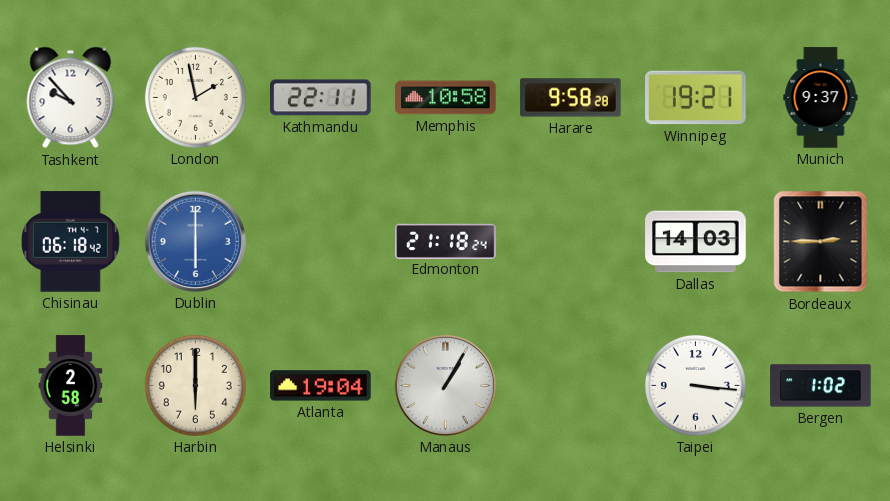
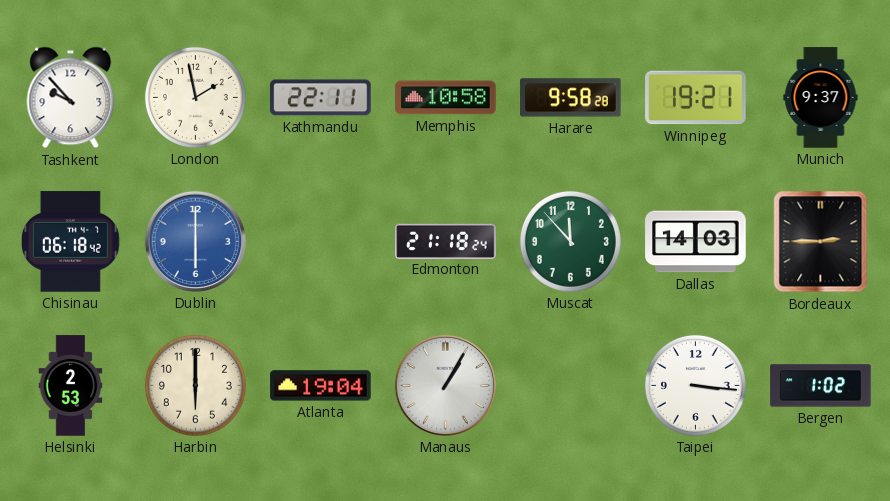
Muscat: none -> 11:53 (570, 241)
Helsinki: 2:58 -> 2:53 (71, 386)
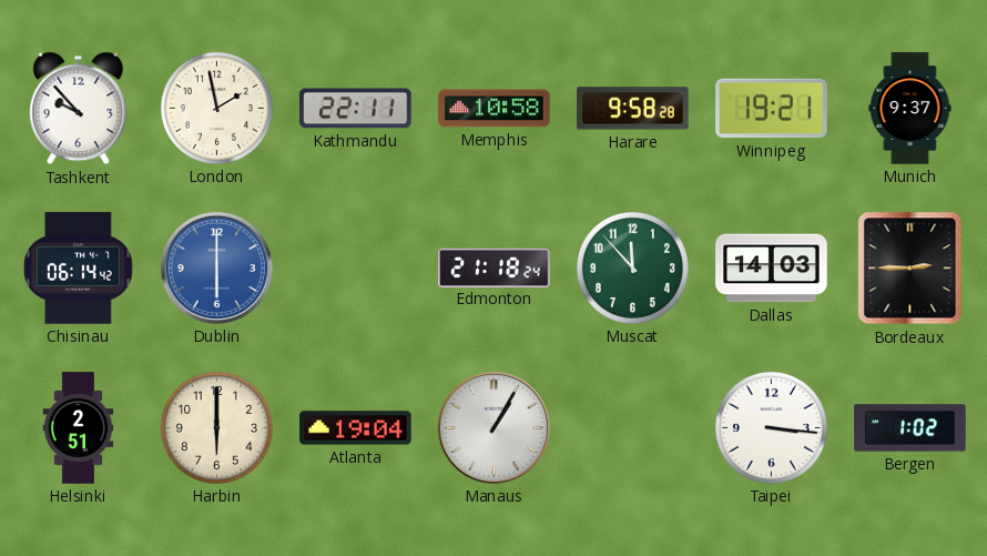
Chisinau: 06:18 -> 06:14 (78, 269)
Helsinki: 2:53 -> 2:51 (79, 428)
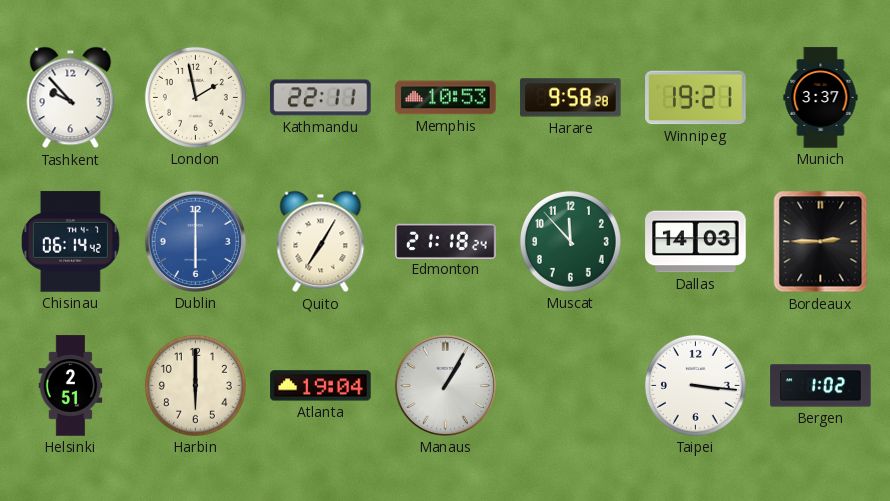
Memphis: 10:58 -> 10:53 (446, 98)
Munich: 9:37 -> 3:37 (821, 98)
Quito: none -> 7:05 (321, 242)
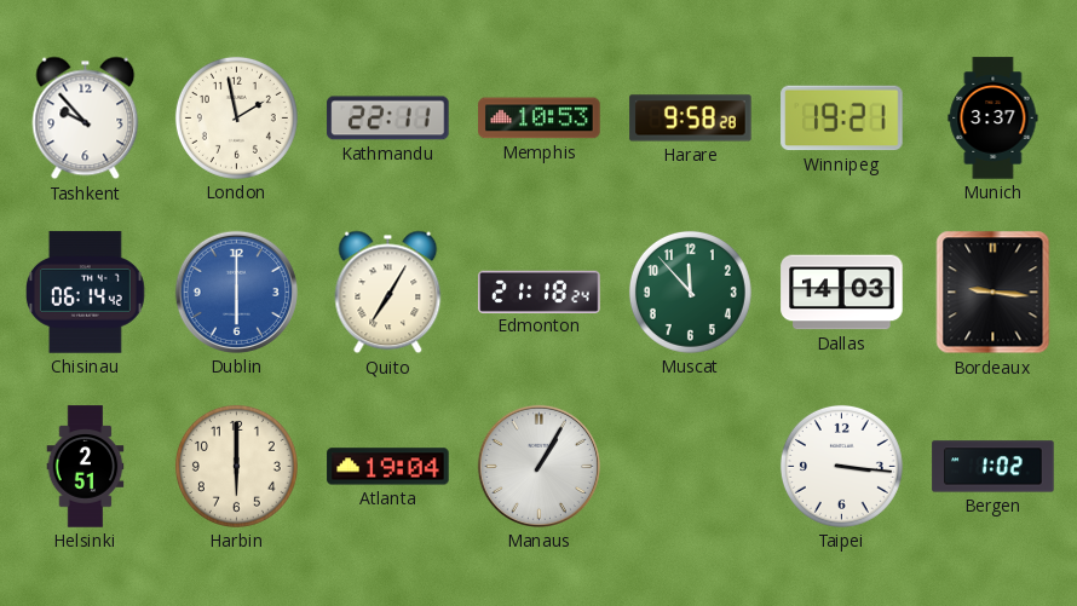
Bordeaux: 2:45 -> 9:16 (994, 293)
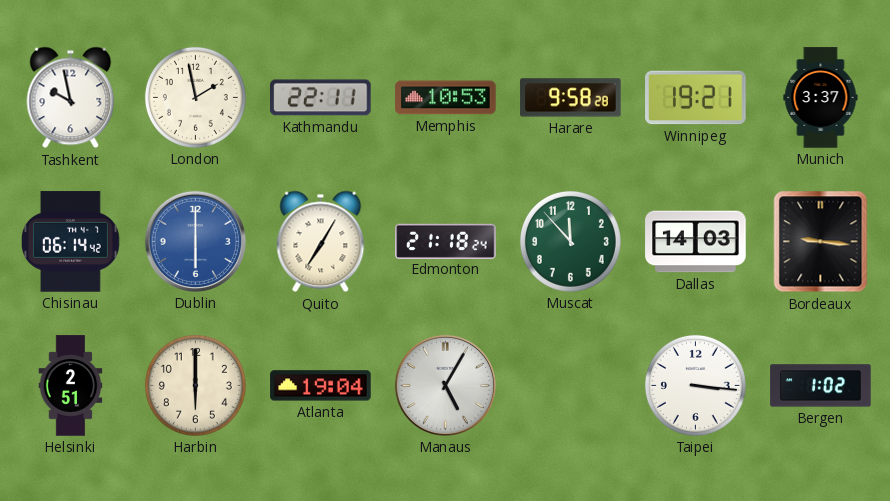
Tashkent: 9:53 -> 9:58 (71, 98)
Manaus: 1:05 -> 5:05 (445, 385)
